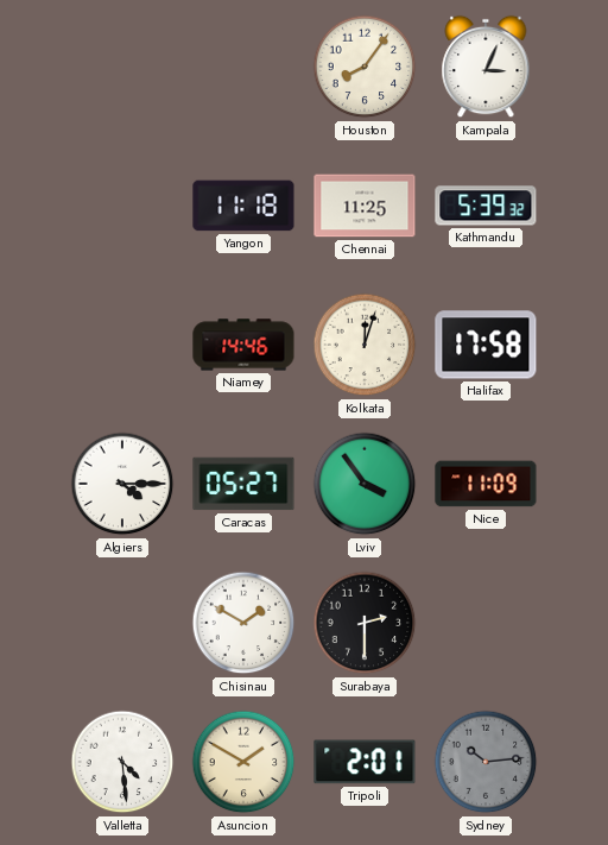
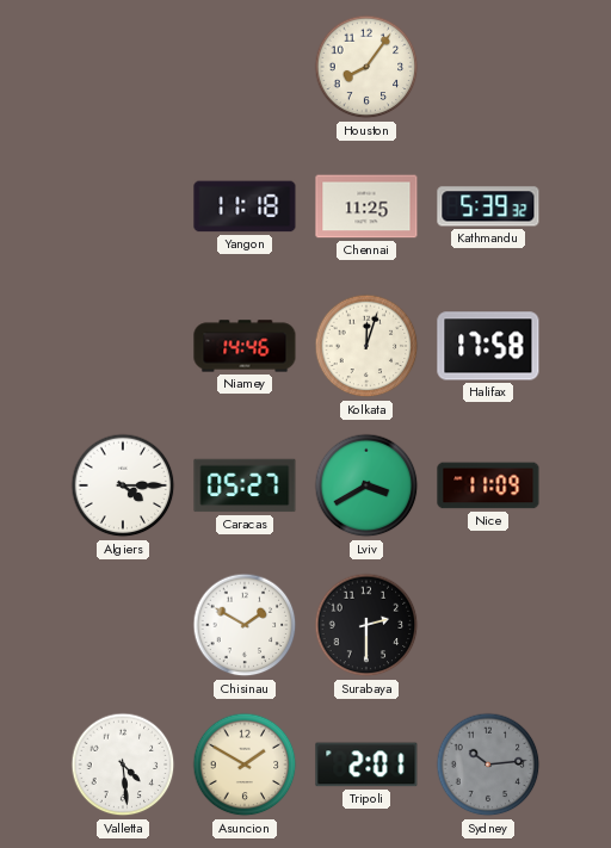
Kampala: 3:04 -> none (486, 67)
Lviv: 3:54 -> 3:40 (366, 485)
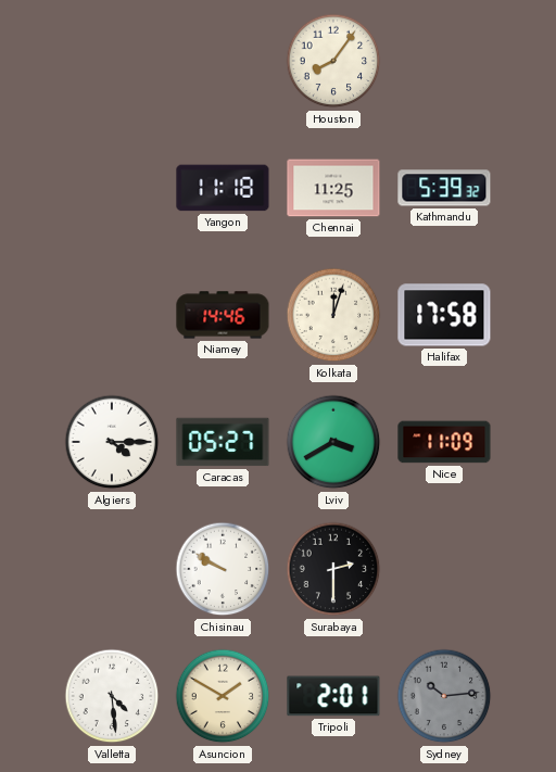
Chisinau: 1:50 -> 9:50 (223, 569)
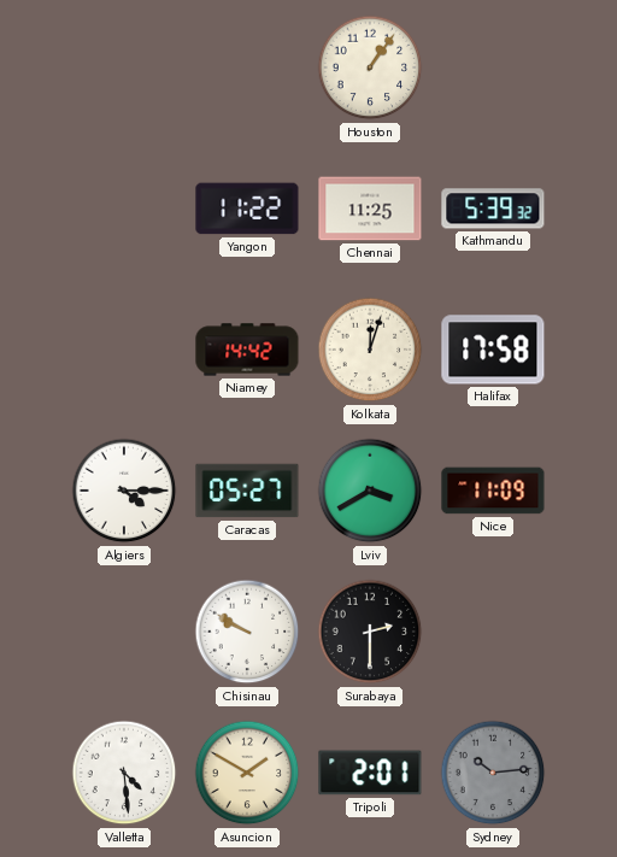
Houston: 8:06 -> 1:06 (370, 67)
Yangon: 11:18 -> 11:22 (247, 209)
Niamey: 14:46 -> 14:42 (247, 350)
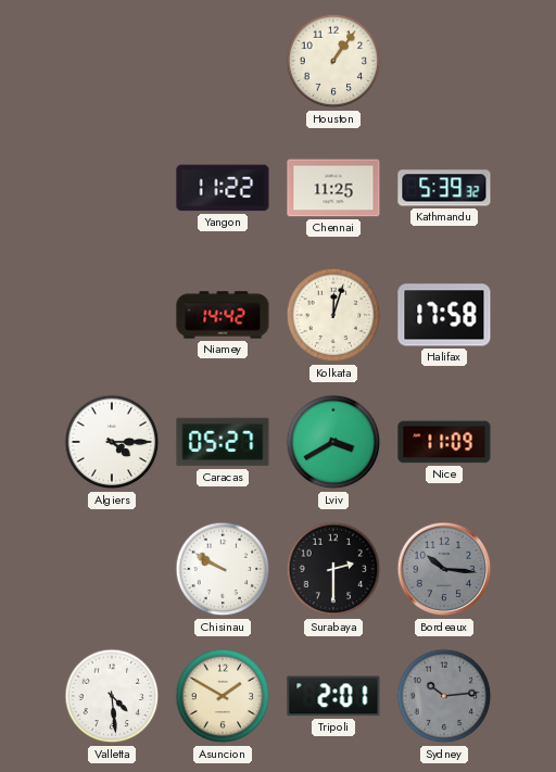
Bordeaux: none -> 10:16 (444, 569)
